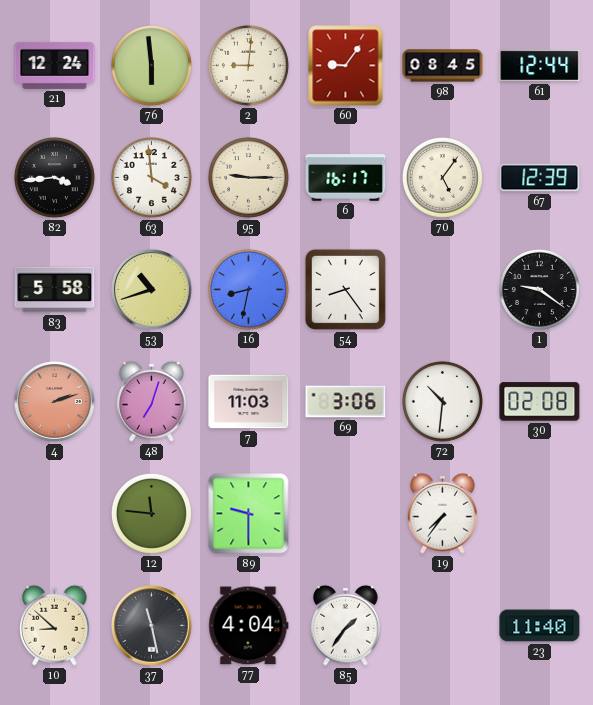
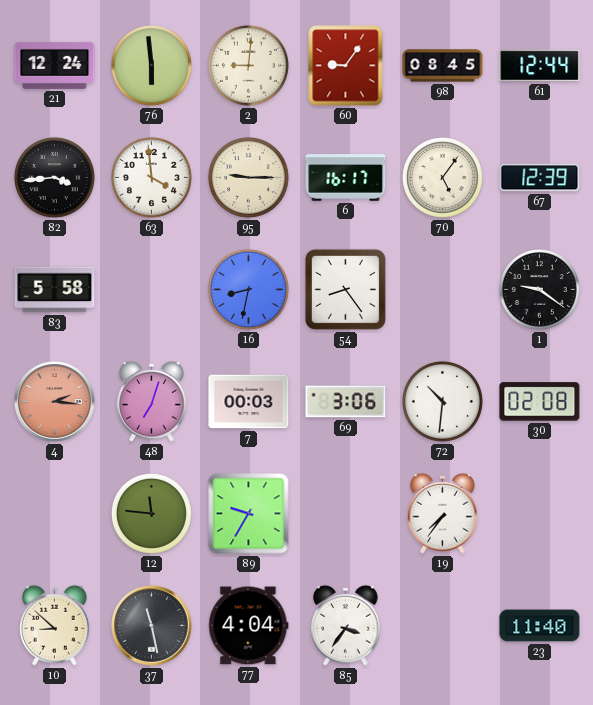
53: 10:42 -> none (152, 290)
4: 2:12 -> 2:16 (55, 402)
7: 11:03 -> 00:03 (249, 402)
89: 9:30 -> 9:35 (249, 514)
85: 1:36 -> 3:36 (346, 625)
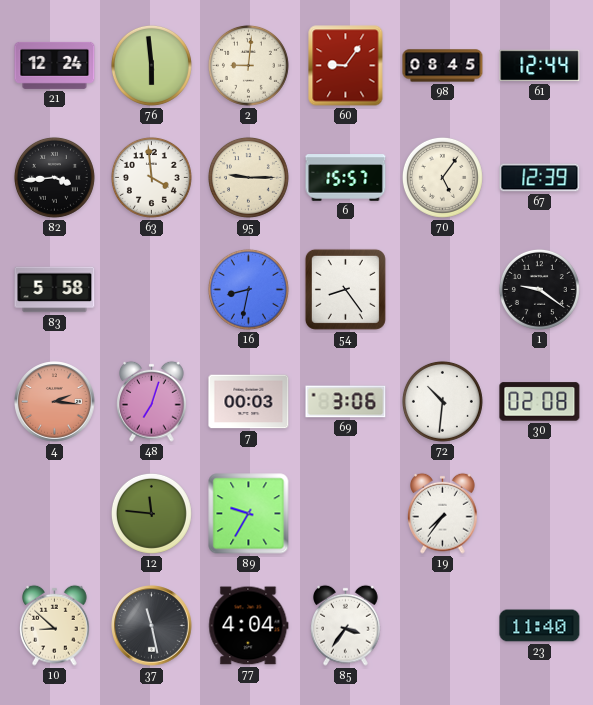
6: 16:17 -> 15:57 (346, 178)
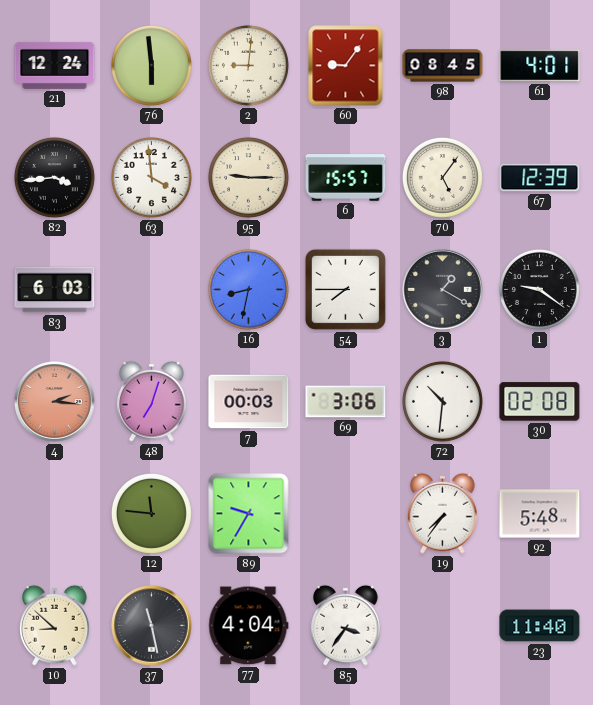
61: 12:44 -> 4:01 (540, 66)
83: 5:58 -> 6:03 (55, 290)
54: 8:24 -> 7:45 (345, 289)
3: none -> 1:20 (443, 290)
92: none -> 5:48 (540, 514)
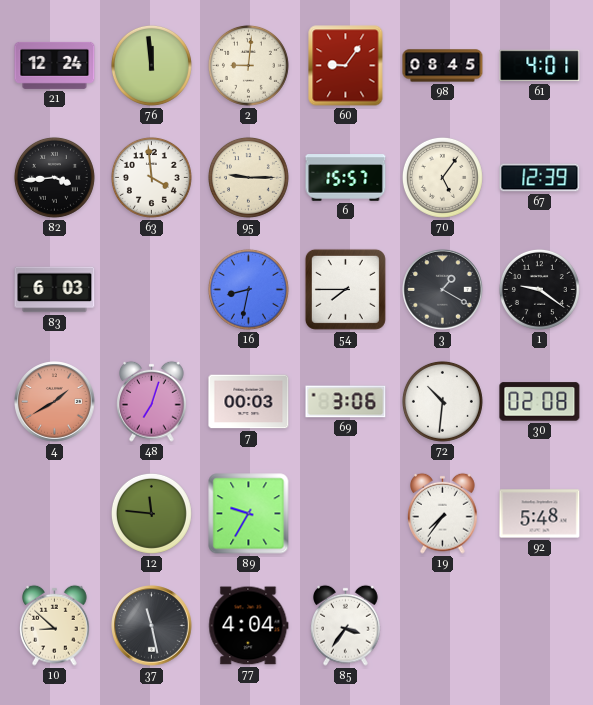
76: 5:59 -> 11:59 (151, 65)
4: 2:16 -> 1:40 (55, 402)
23: 11:40 -> none (540, 626)
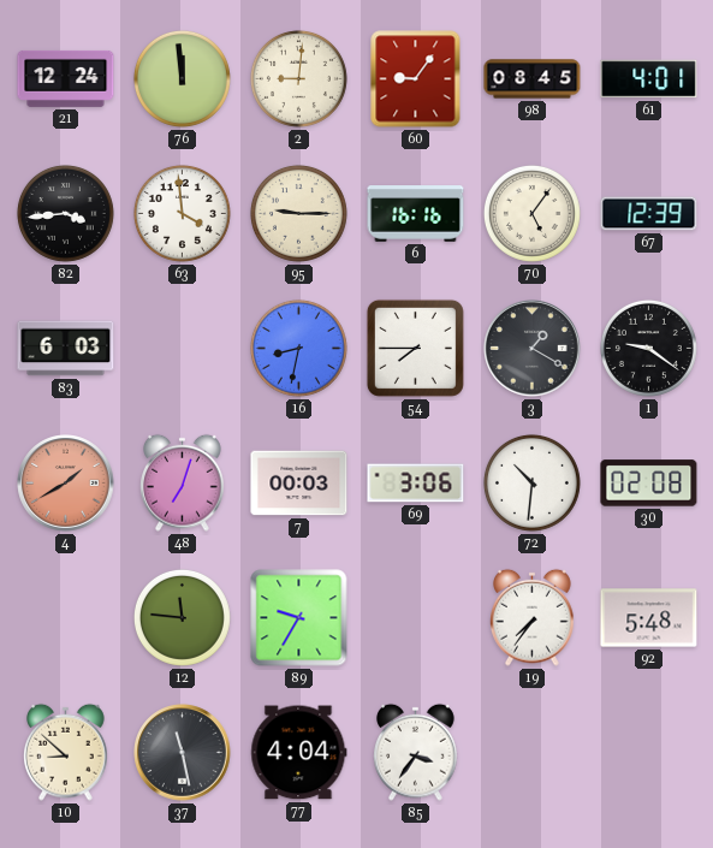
6: 15:57 -> 16:16 (416, 214)
